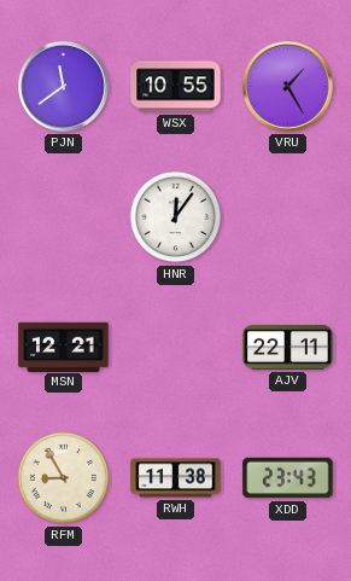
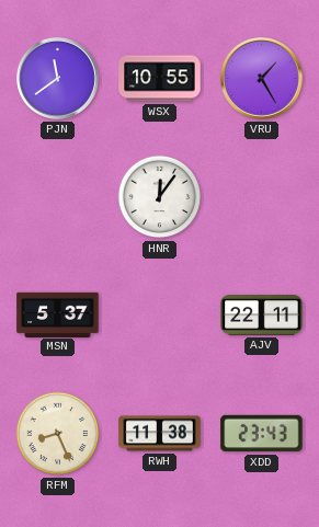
MSN: 12:21 -> 5:37 (58, 314)
RFM: 8:55 -> 8:26 (58, 434)
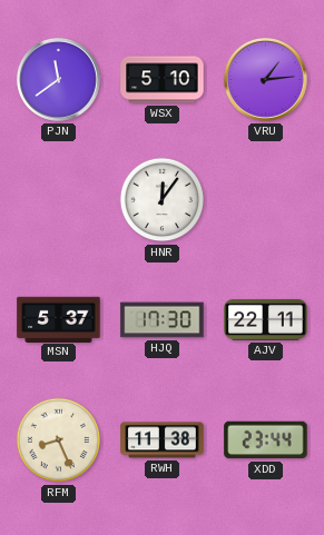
WSX: 10:55 -> 5:10 (163, 80)
VRU: 1:25 -> 1:14 (265, 79)
HJQ: none -> 17:30 (163, 320)
XDD: 23:43 -> 23:44 (266, 440)
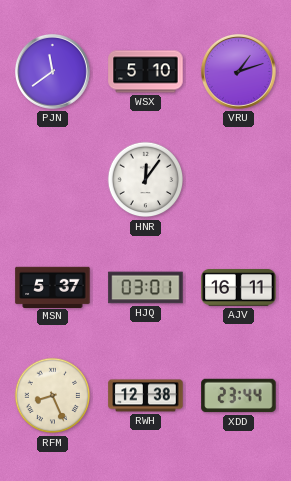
VRU: 1:14 -> 1:12 (238, 71)
HJQ: 17:30 -> 03:01 (146, 288)
AJV: 22:11 -> 16:11 (239, 288)
RWH: 11:38 -> 12:38 (146, 396)
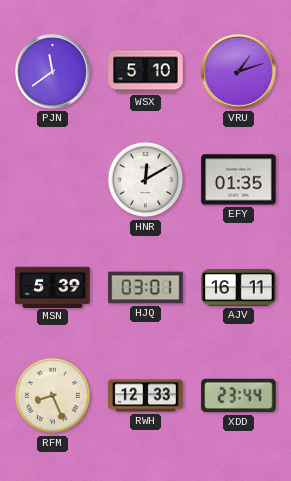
HNR: 12:06 -> 12:10 (146, 180)
EFY: none -> 01:35 (239, 180)
MSN: 5:37 -> 5:39 (53, 287)
RWH: 12:38 -> 12:33 (146, 396)
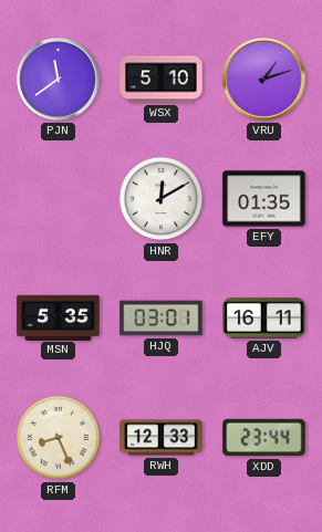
MSN: 5:39 -> 5:35 (59, 317)
